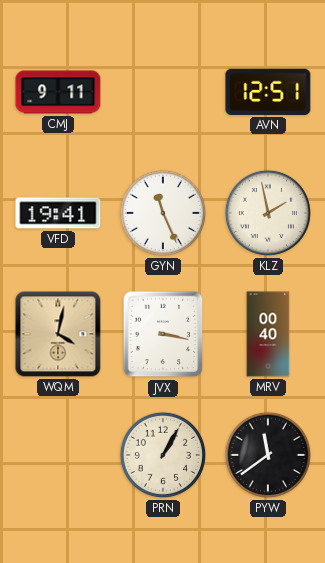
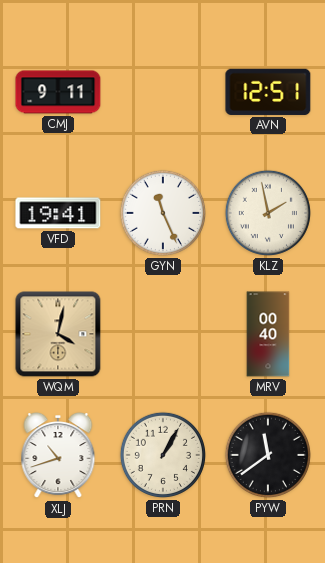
JVX: 3:17 -> none (163, 334)
XLJ: none -> 10:42 (58, 455)
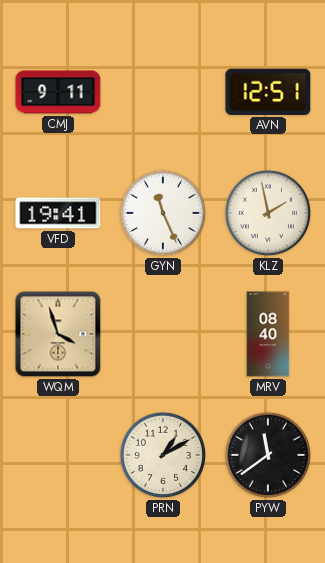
WQM: 4:02 -> 3:57 (58, 334)
MRV: 00:40 -> 08:40 (268, 334)
XLJ: 10:42 -> none (58, 455)
PRN: 1:05 -> 1:10 (163, 455)
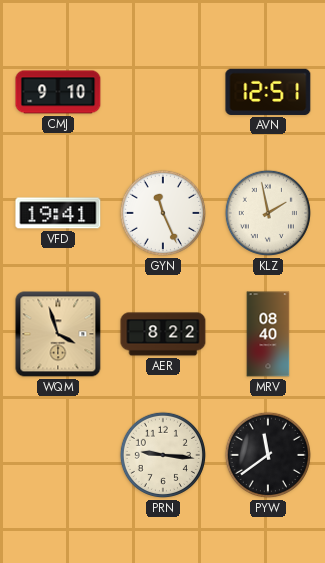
CMJ: 9:11 -> 9:10 (58, 92)
AER: none -> 8:22 (163, 334)
PRN: 1:10 -> 9:16 (163, 455)
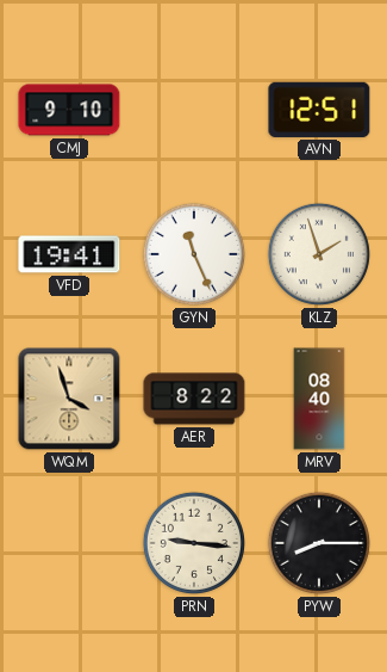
KLZ: 1:58 -> 1:57 (319, 254)
PYW: 11:39 -> 8:15 (319, 543)
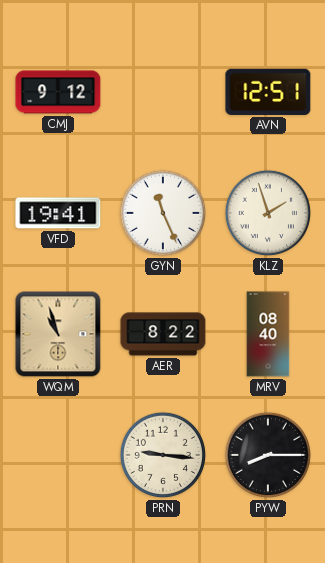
CMJ: 9:10 -> 9:12 (58, 92)
WQM: 3:57 -> 10:57 (58, 334)
